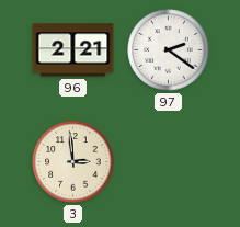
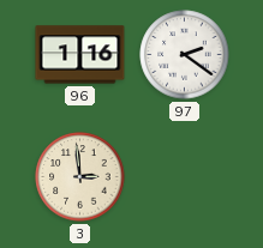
96: 2:21 -> 1:16 (80, 55)
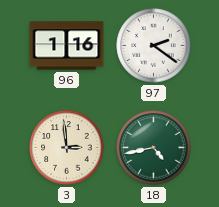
18: none -> 4:43 (154, 148)
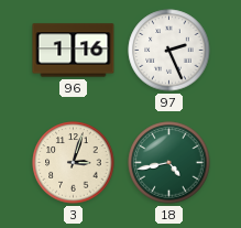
97: 2:21 -> 2:26 (169, 51)
3: 2:59 -> 3:03 (74, 163)
